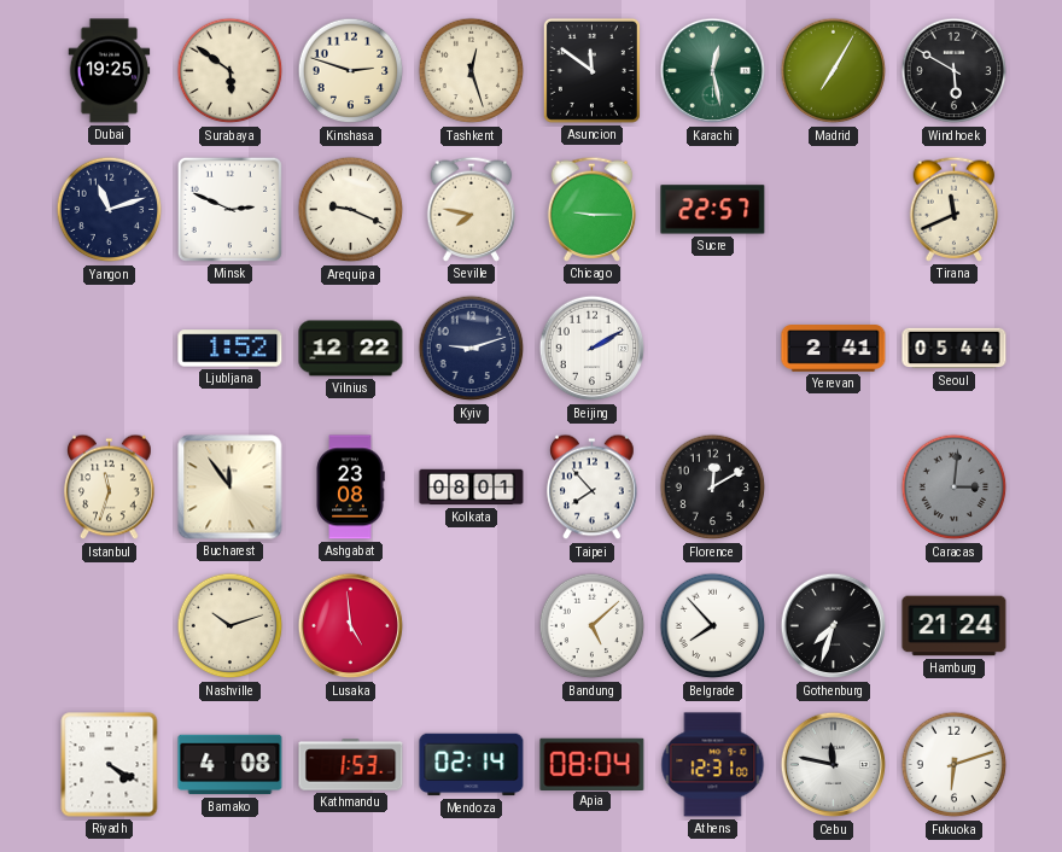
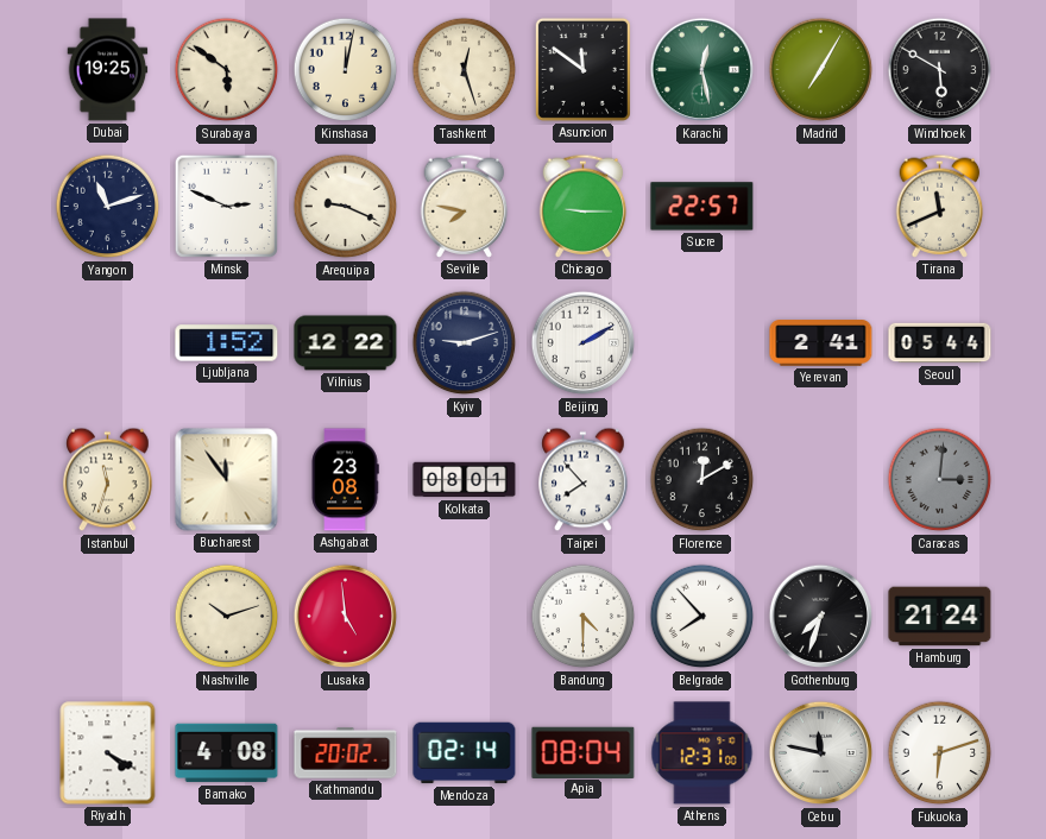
Kinshasa: 2:48 -> 12:02 (346, 70)
Bandung: 5:08 -> 4:30 (584, 617)
Kathmandu: 1:53 -> 20:02 (346, 753)
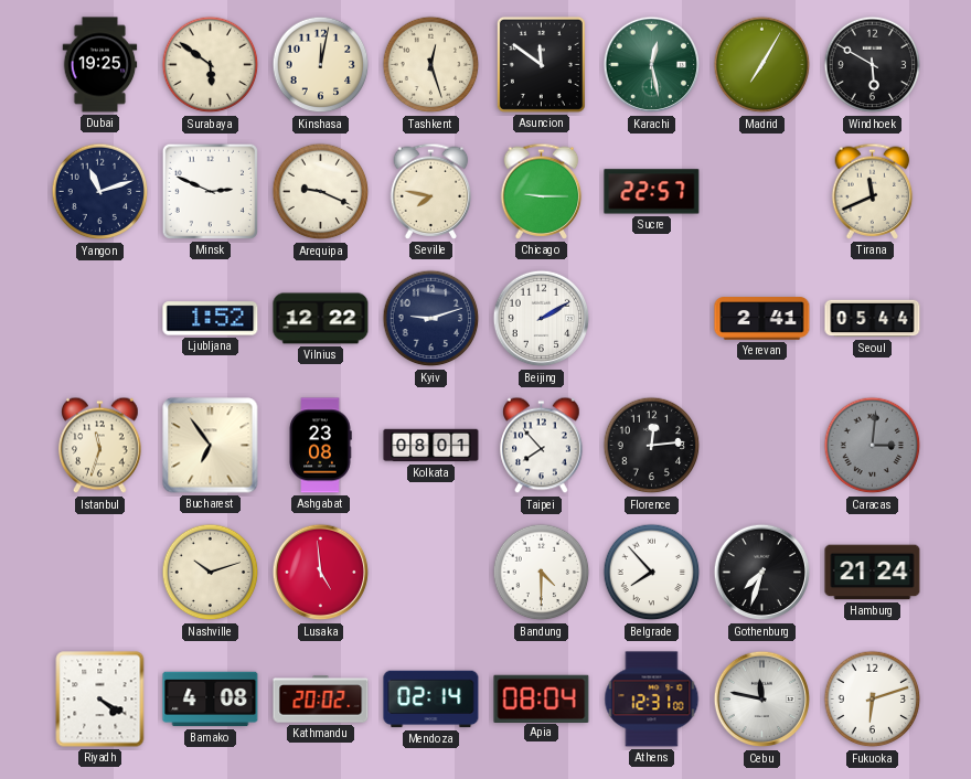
Bucharest: 11:54 -> 6:54 (211, 446)
Florence: 12:10 -> 12:14 (652, 446)
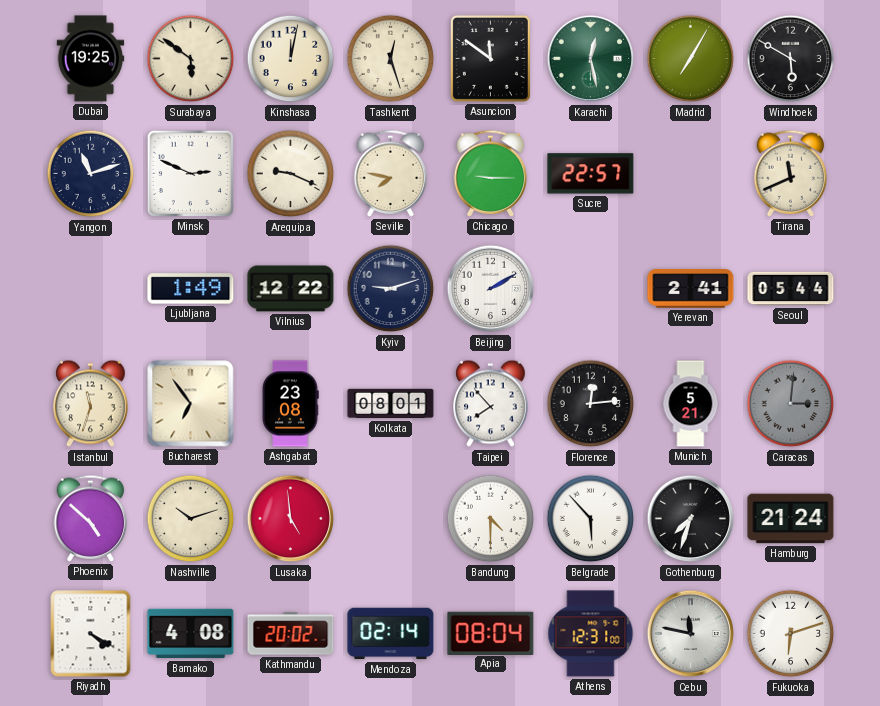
Ljubljana: 1:52 -> 1:49 (191, 289)
Munich: none -> 5:21 (691, 404)
Phoenix: none -> 4:52 (91, 518)
Belgrade: 7:53 -> 5:53 (591, 519)
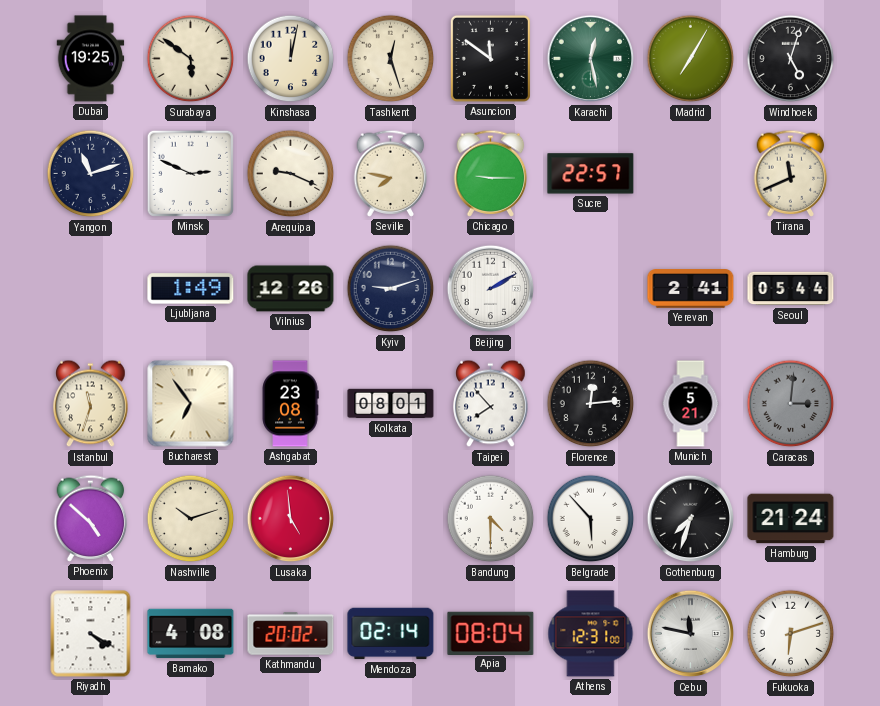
Windhoek: 5:50 -> 5:03 (791, 59)
Vilnius: 12:22 -> 12:26 (291, 289)
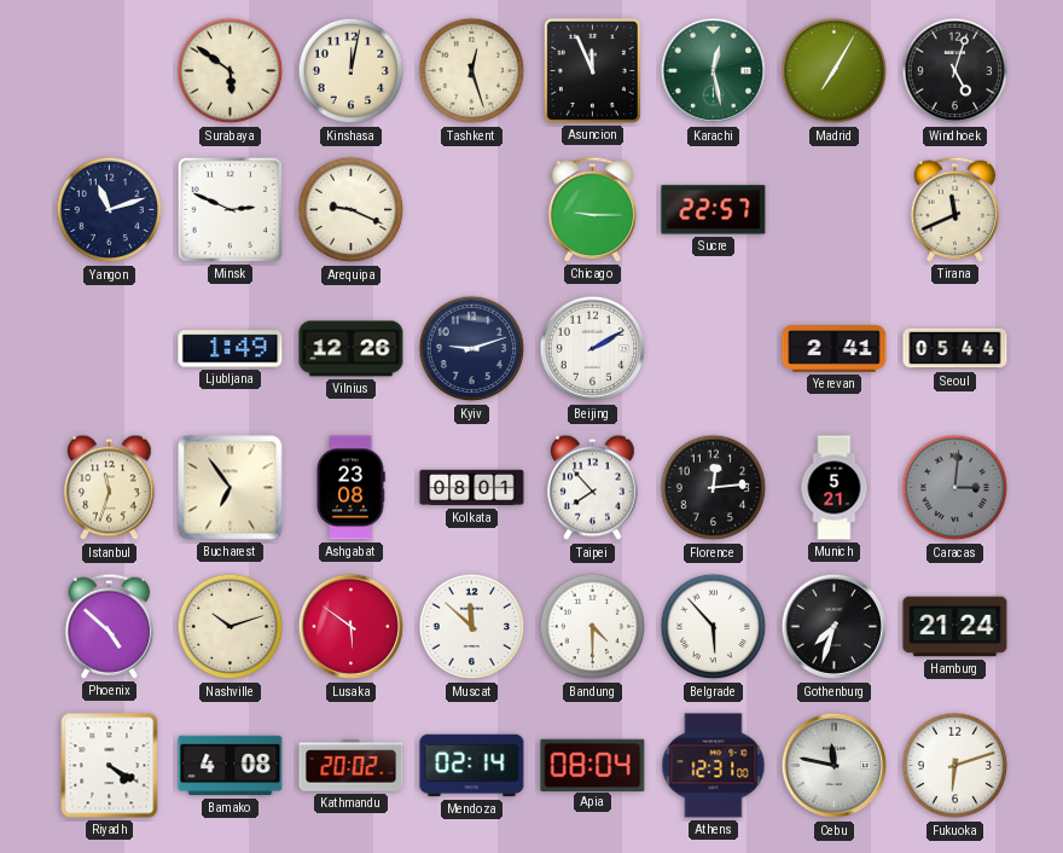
Dubai: 19:25 -> none (91, 59)
Asuncion: 11:51 -> 11:56 (592, 70)
Seville: 7:47 -> none (391, 173)
Lusaka: 4:59 -> 5:51 (352, 627)
Muscat: none -> 11:52 (472, 627)
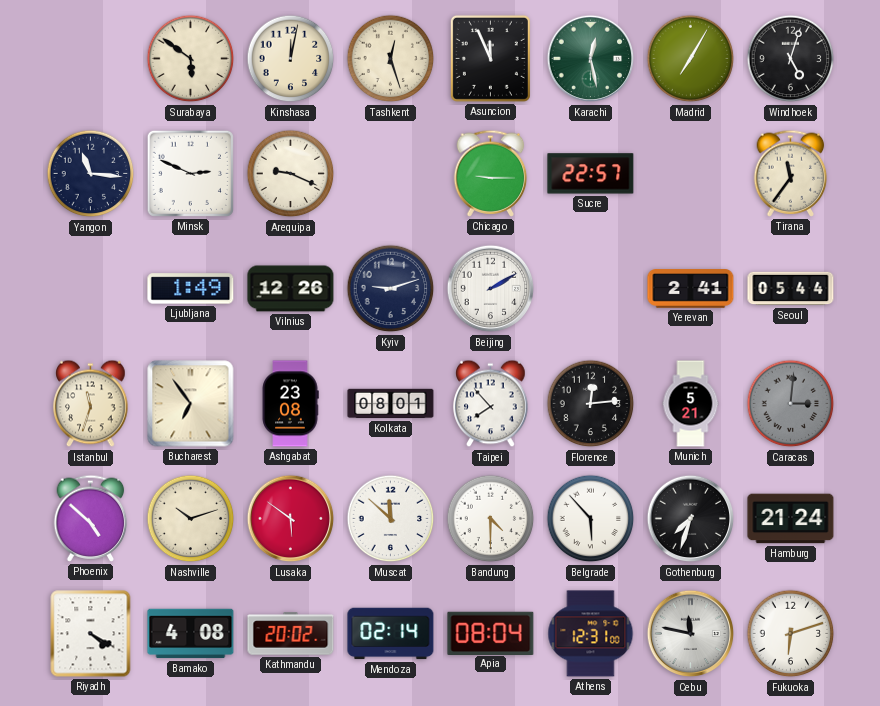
Yangon: 11:12 -> 11:16 (91, 174)
Tirana: 11:41 -> 11:36 (791, 173)
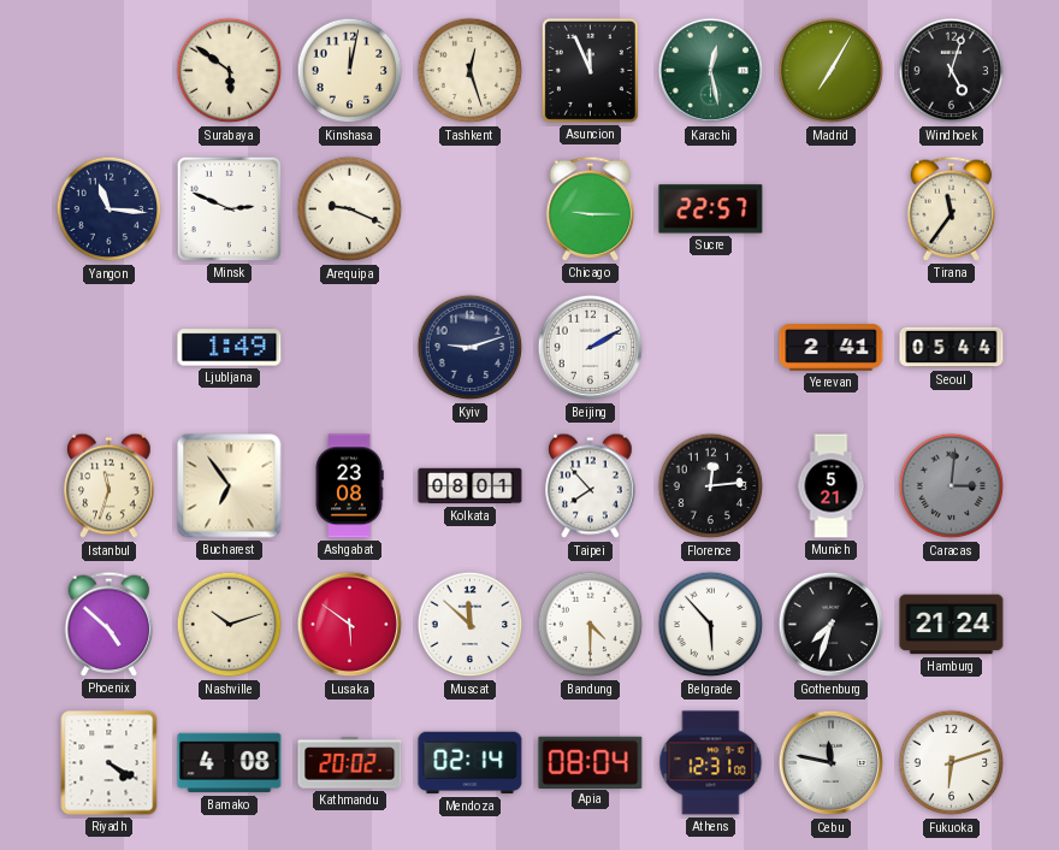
Vilnius: 12:26 -> none (291, 289)
